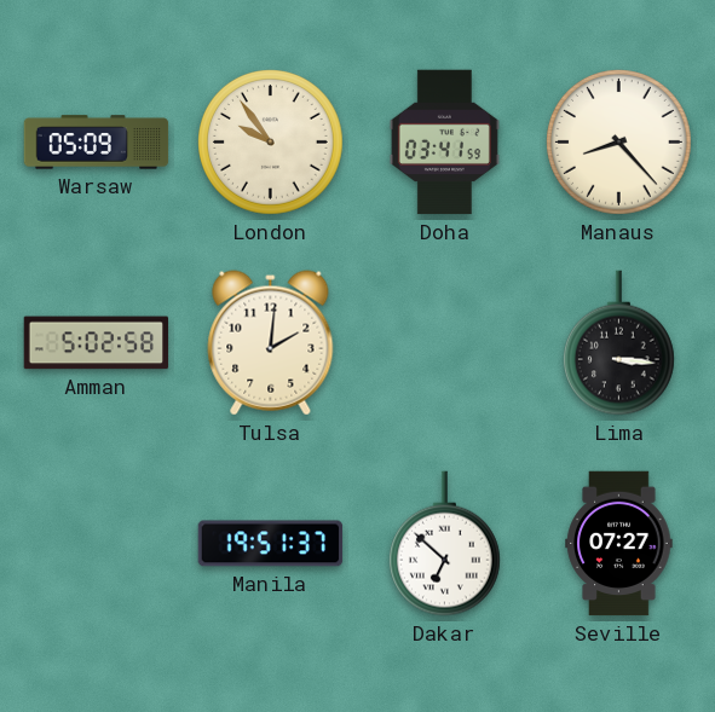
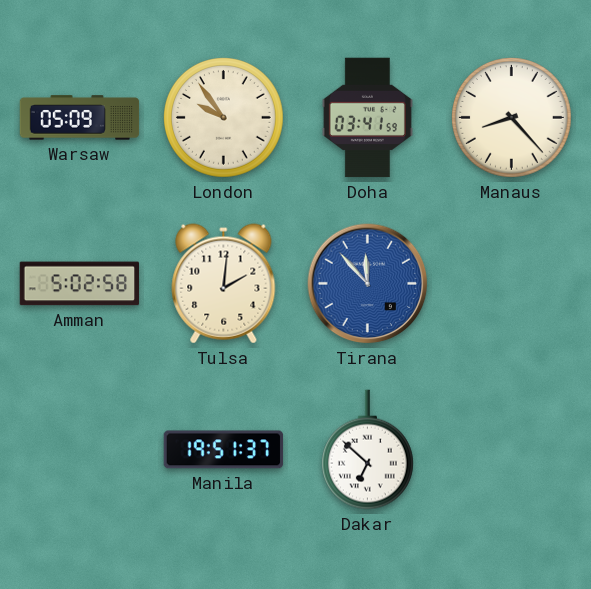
Tirana: none -> 11:53 (368, 284)
Lima: 3:16 -> none (618, 343)
Seville: 07:27 -> none (619, 544)
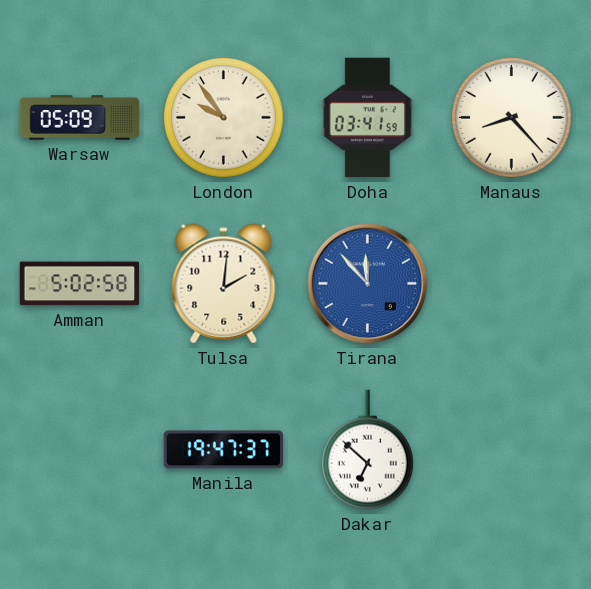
Manila: 19:51 -> 19:47 (224, 450)
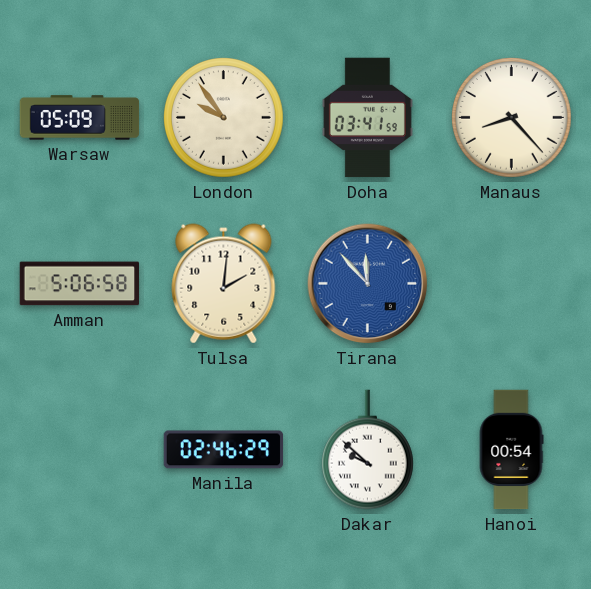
Amman: 5:02 -> 5:06 (80, 284)
Manila: 19:47 -> 02:46 (224, 450)
Dakar: 6:52 -> 9:52 (367, 450)
Hanoi: none -> 00:54 (511, 450)
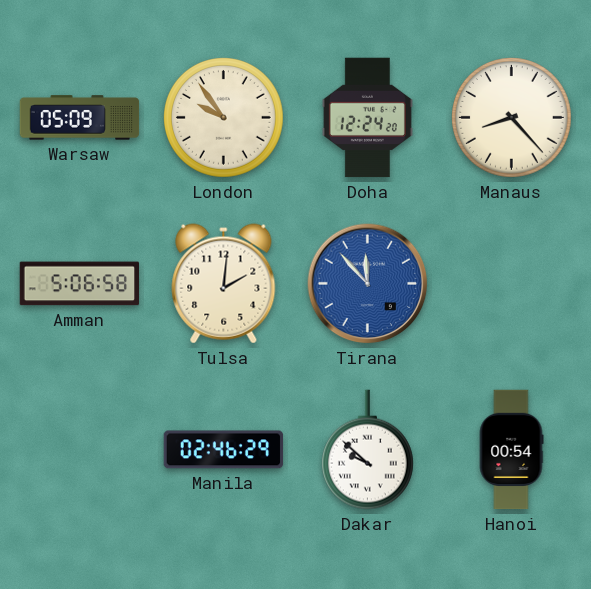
Doha: 03:41 -> 12:24 (367, 118)
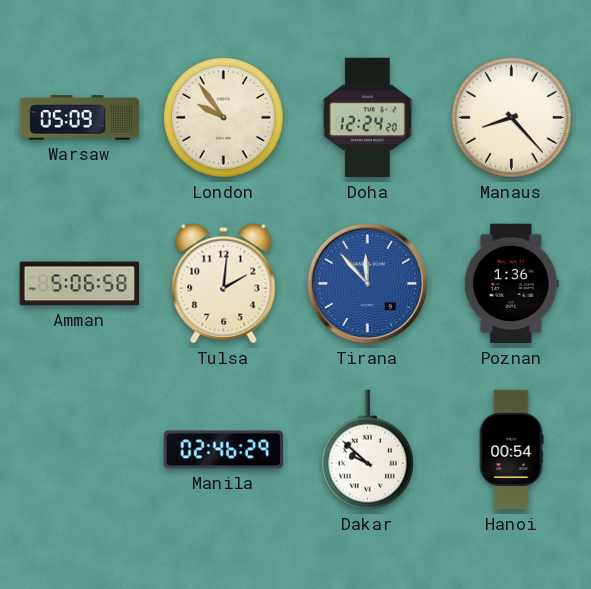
Poznan: none -> 1:36 (511, 284)
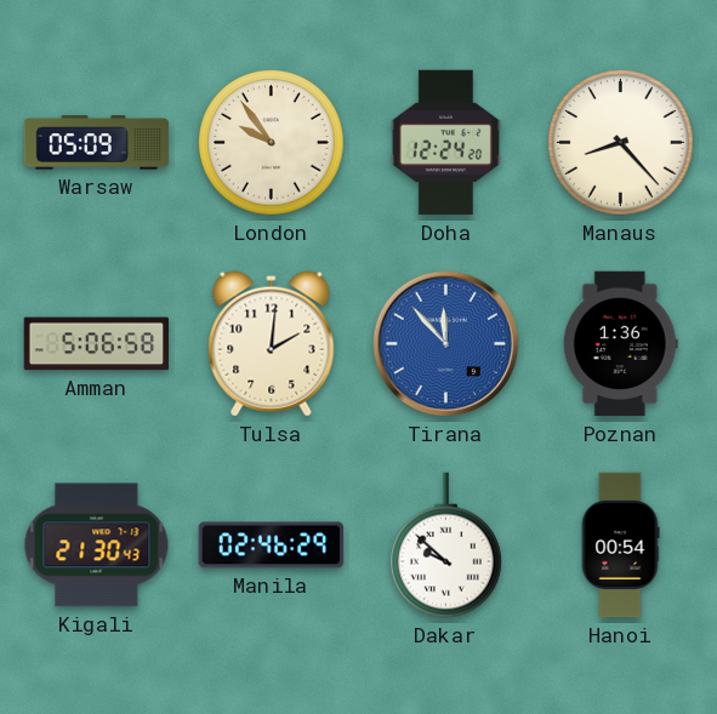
Kigali: none -> 21:30 (97, 546)
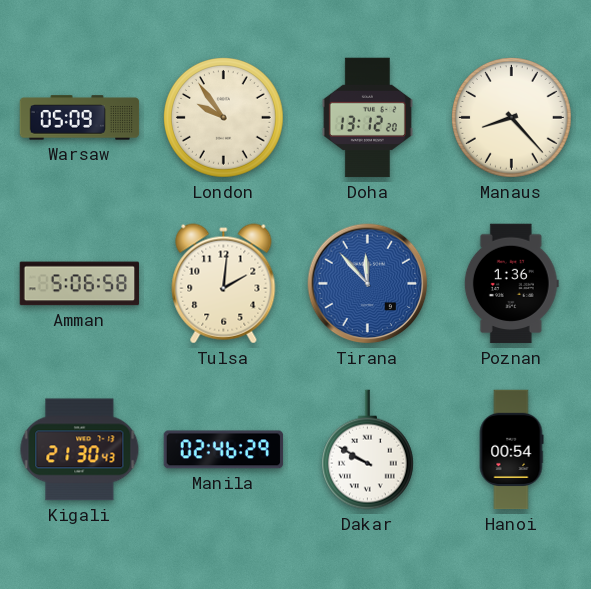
Doha: 12:24 -> 13:12 (367, 118)
Dakar: 9:52 -> 9:50 (367, 450)
